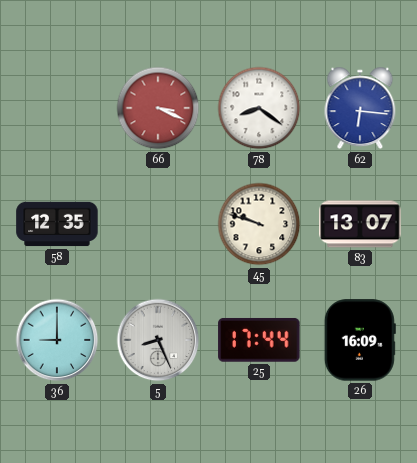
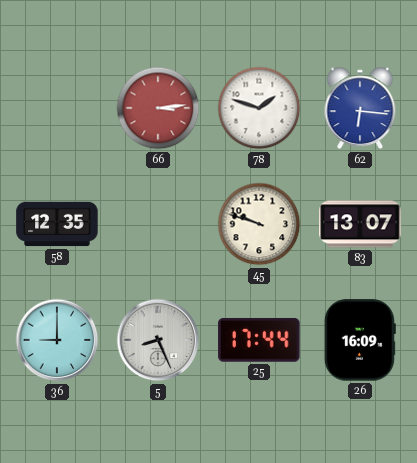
66: 3:19 -> 3:14 (158, 108)
78: 8:21 -> 1:48 (259, 108)
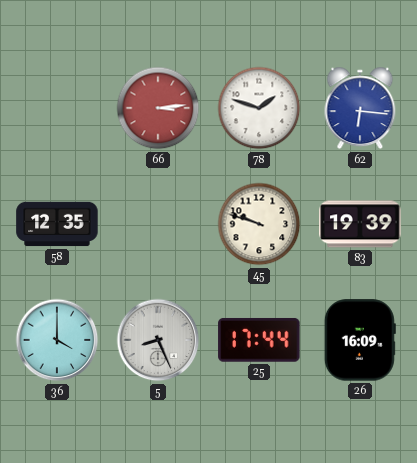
83: 13:07 -> 19:39 (360, 224)
36: 9:00 -> 4:00 (57, 340)
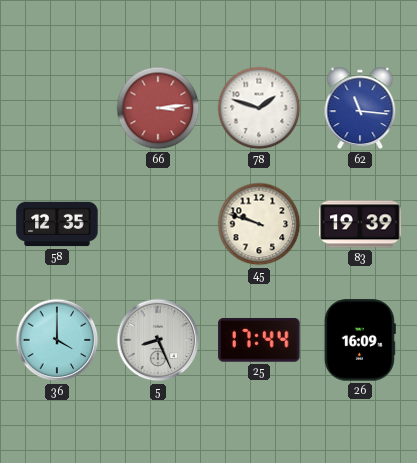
62: 6:16 -> 11:16 (360, 108)
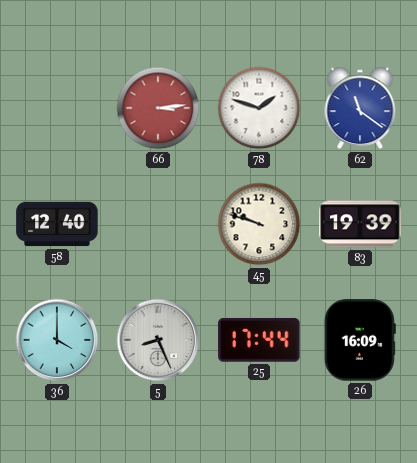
62: 11:16 -> 11:21 (360, 108)
58: 12:35 -> 12:40 (57, 224)
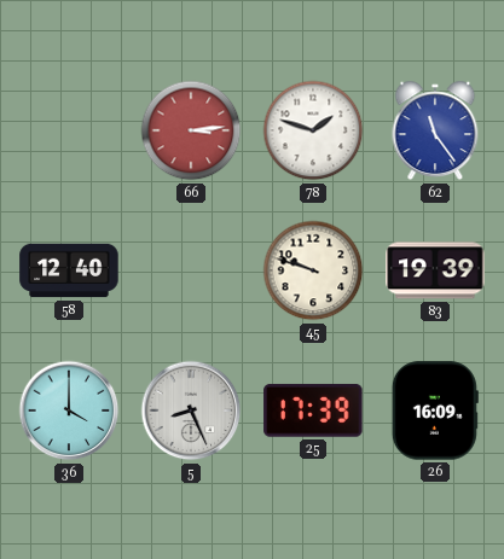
62: 11:21 -> 11:24 (435, 130)
25: 17:44 -> 17:39 (313, 410)
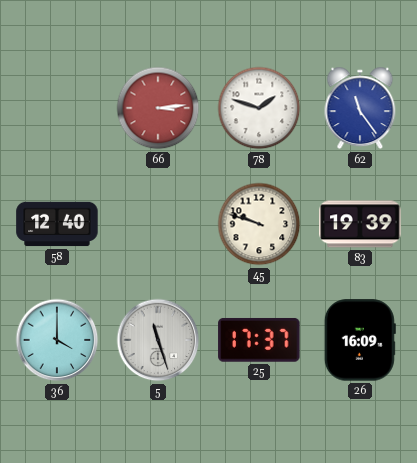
5: 8:26 -> 11:27 (158, 340)
25: 17:39 -> 17:37 (259, 340)
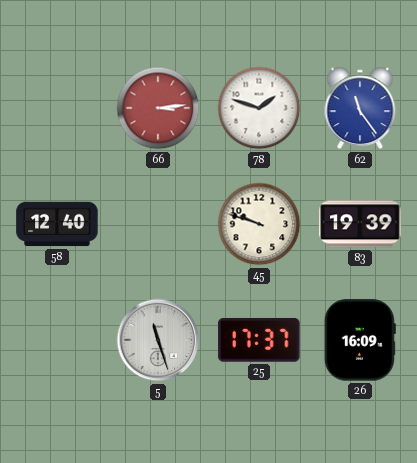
36: 4:00 -> none (57, 340)
